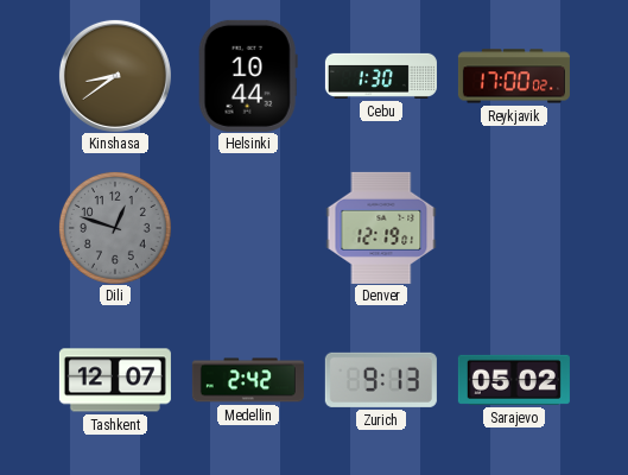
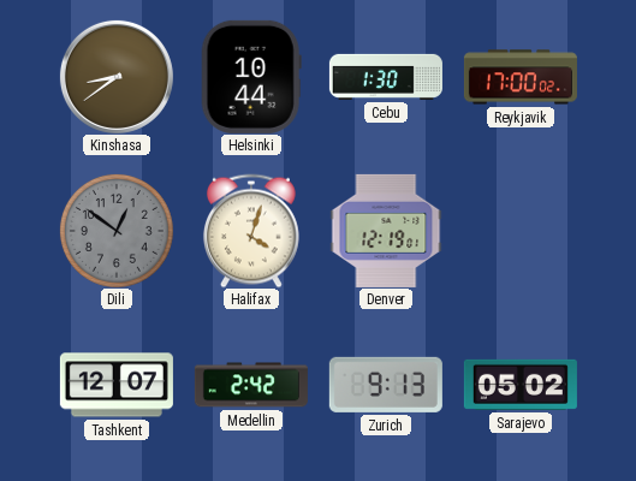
Dili: 12:48 -> 12:51 (117, 231)
Halifax: none -> 4:03 (251, 231)
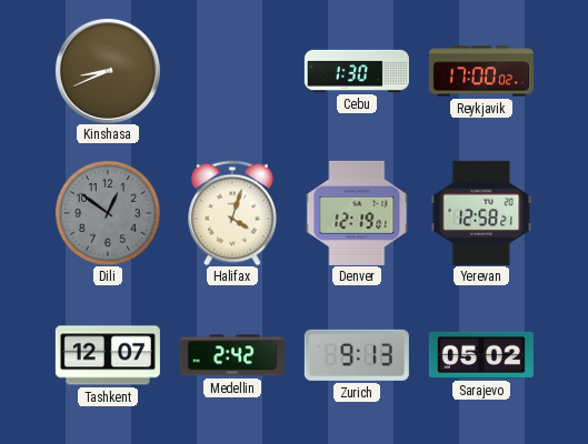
Kinshasa: 8:39 -> 8:41 (108, 71)
Helsinki: 10:44 -> none (251, 77)
Yerevan: none -> 12:58 (481, 213)
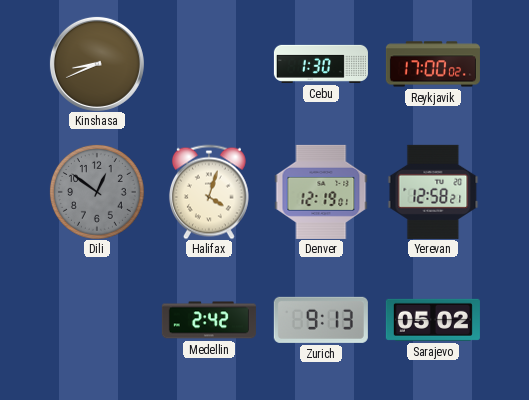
Tashkent: 12:07 -> none (108, 355)
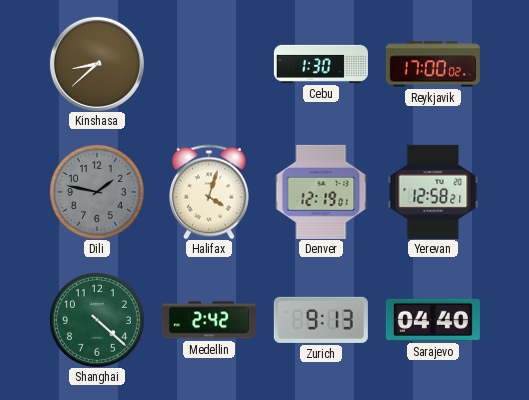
Kinshasa: 8:41 -> 8:38 (97, 64)
Dili: 12:51 -> 1:47 (97, 192)
Shanghai: none -> 4:22 (97, 320)
Sarajevo: 05:02 -> 04:40 (433, 320)
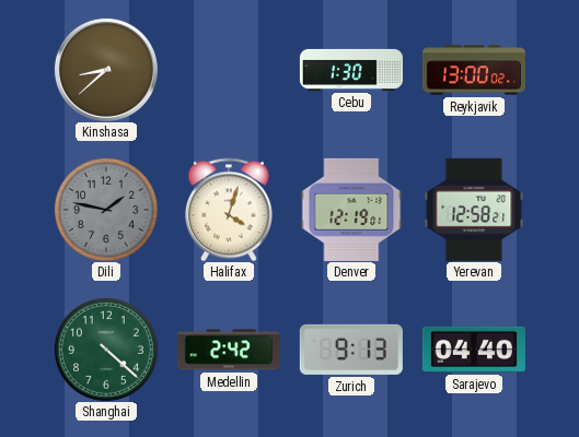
Reykjavik: 17:00 -> 13:00 (474, 70)
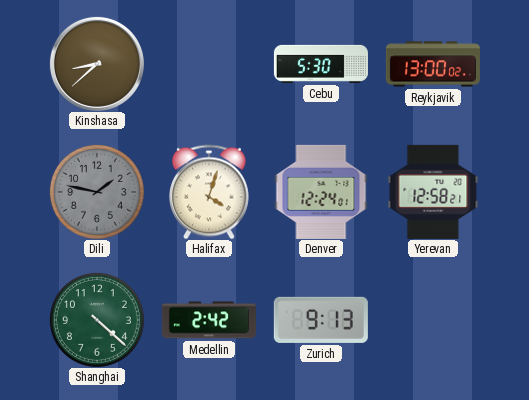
Cebu: 1:30 -> 5:30 (321, 64)
Denver: 12:19 -> 12:24 (321, 192)
Sarajevo: 04:40 -> none (474, 350)
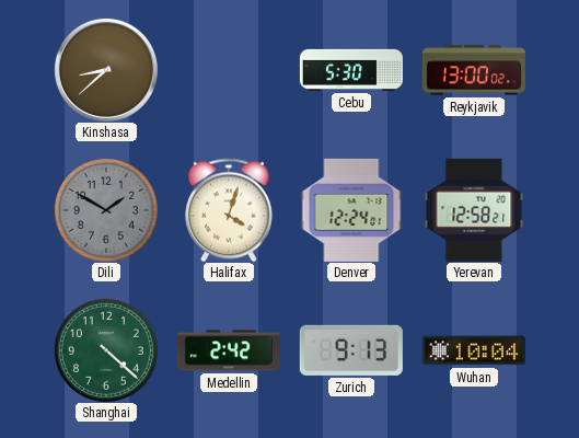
Dili: 1:47 -> 1:50 (106, 210)
Wuhan: none -> 10:04 (474, 350)
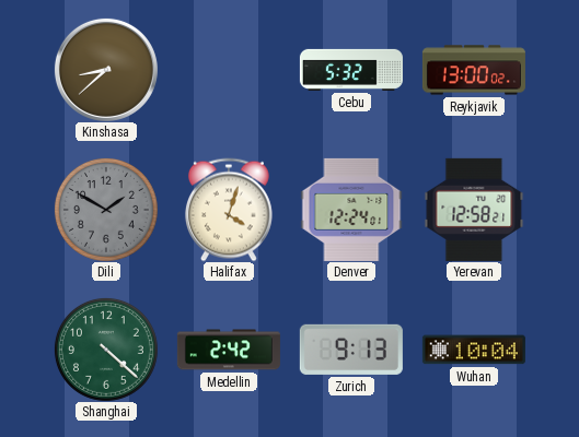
Cebu: 5:30 -> 5:32 (351, 70)
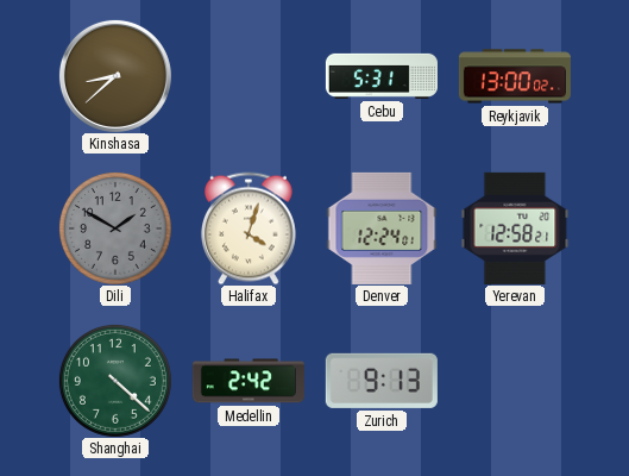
Cebu: 5:32 -> 5:31 (382, 76)
Wuhan: 10:04 -> none (474, 350)
